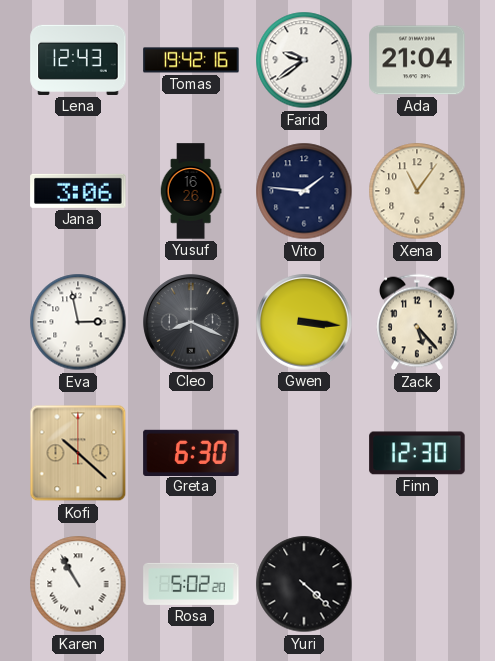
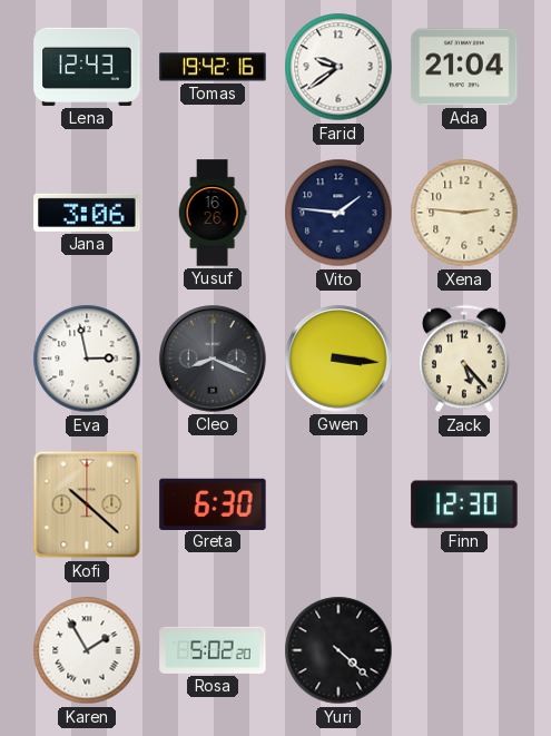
Xena: 11:06 -> 2:46 (464, 213)
Karen: 10:55 -> 1:55 (87, 650)
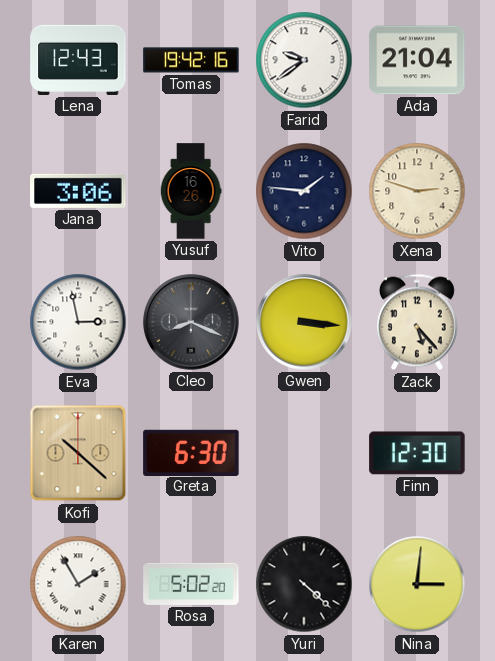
Xena: 2:46 -> 2:48 (417, 191)
Nina: none -> 3:01 (417, 584)
